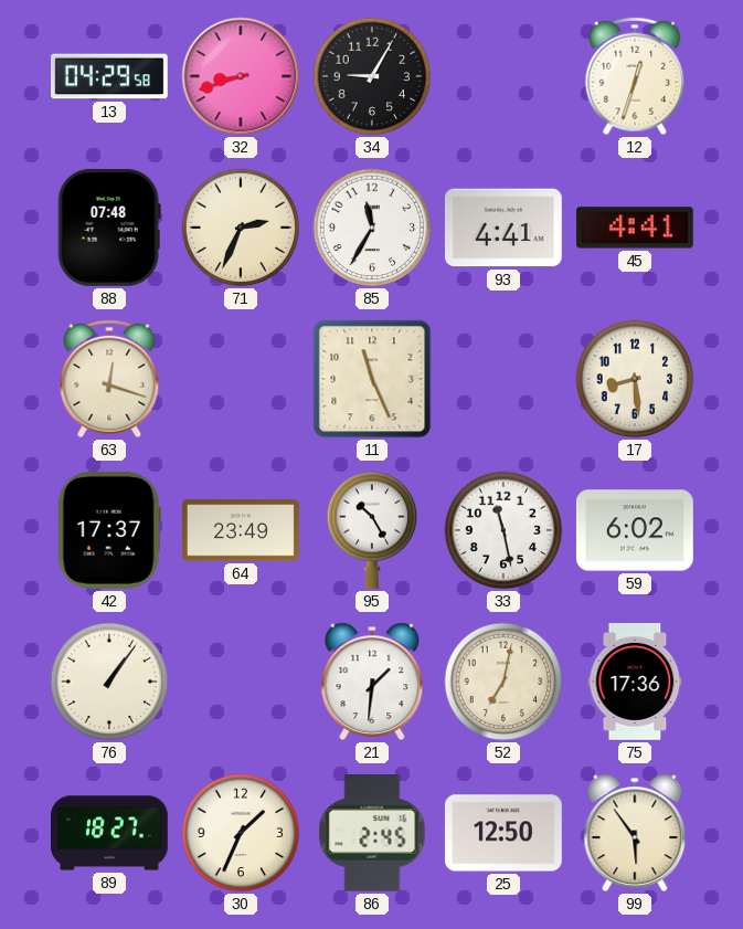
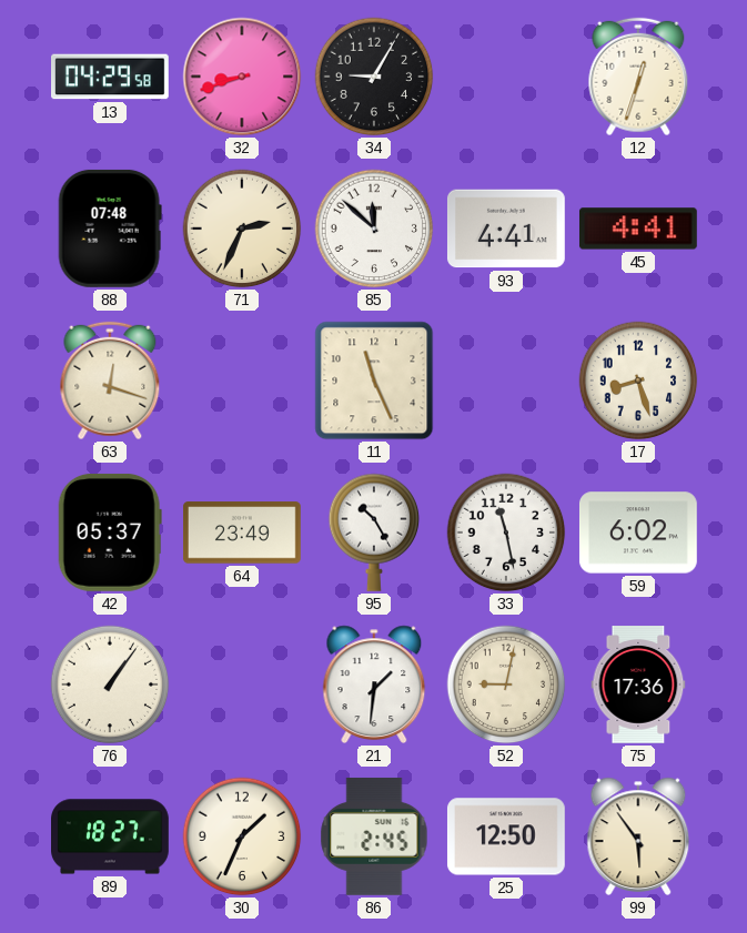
85: 11:35 -> 11:52 (374, 229)
17: 8:29 -> 8:27 (638, 381)
42: 17:37 -> 05:37 (110, 533)
52: 7:02 -> 9:02 (506, 684)
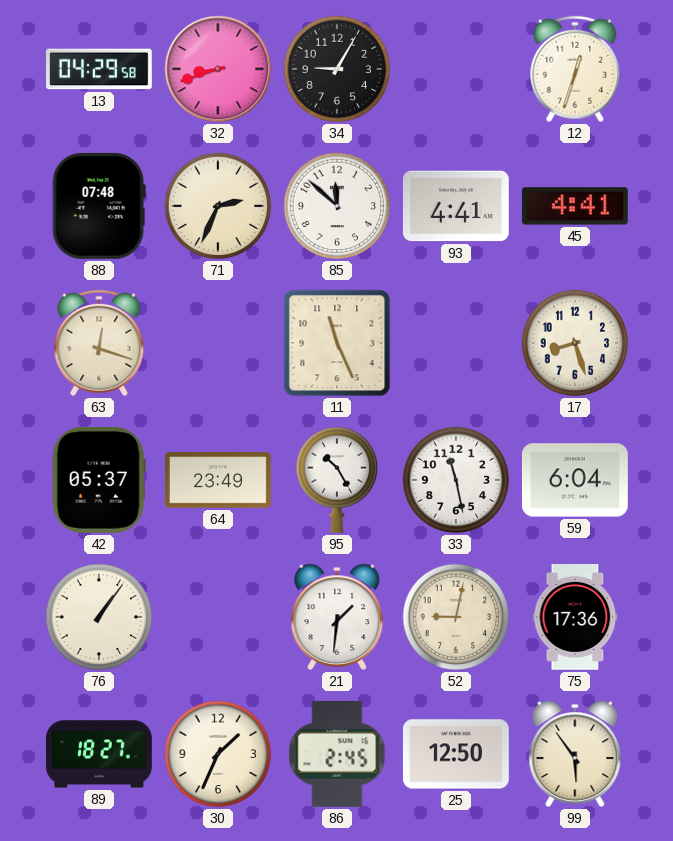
59: 6:02 -> 6:04 (575, 480)
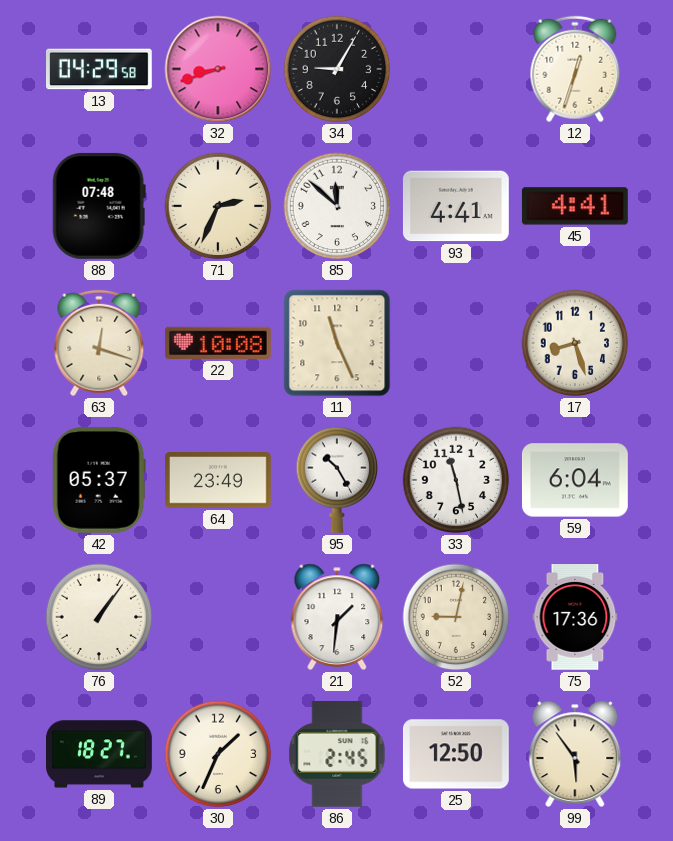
22: none -> 10:08 (218, 343)
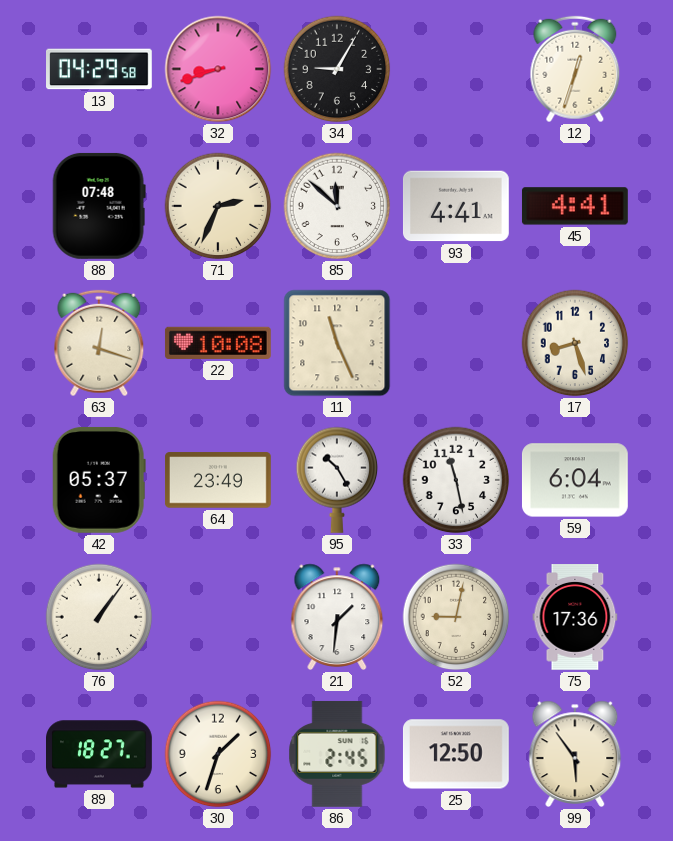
30: 1:34 -> 1:33 (218, 754)
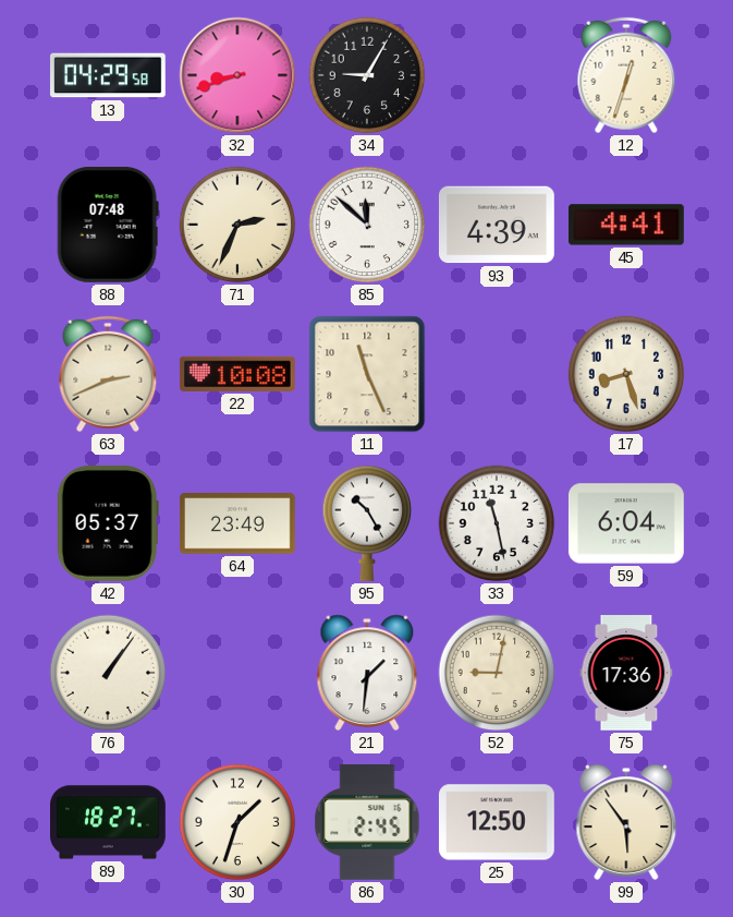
93: 4:41 -> 4:39 (497, 225)
63: 12:18 -> 2:41 (108, 374)
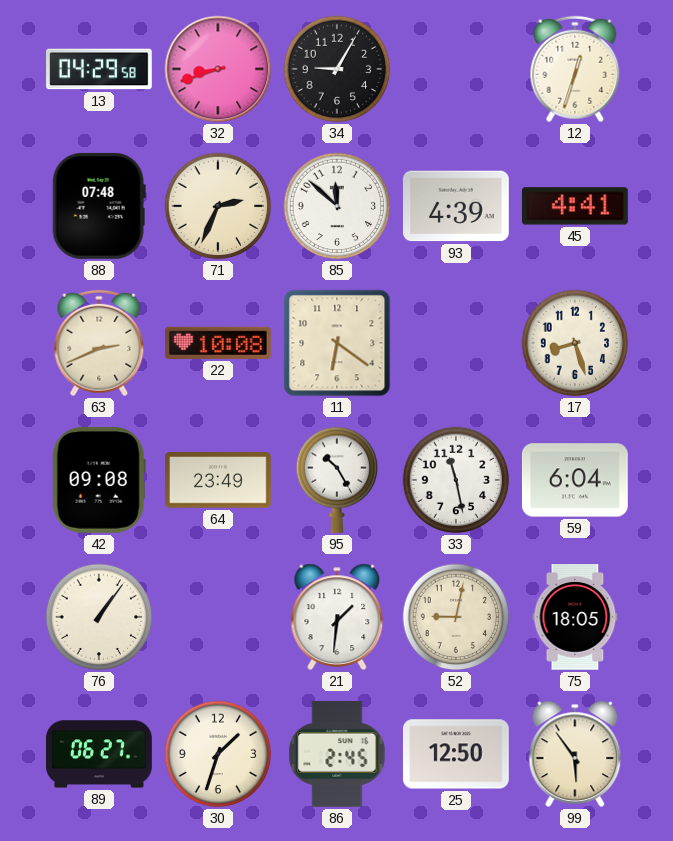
11: 11:26 -> 6:21 (337, 343)
42: 05:37 -> 09:08 (99, 480)
75: 17:36 -> 18:05 (575, 618)
89: 18:27 -> 06:27 (100, 754)
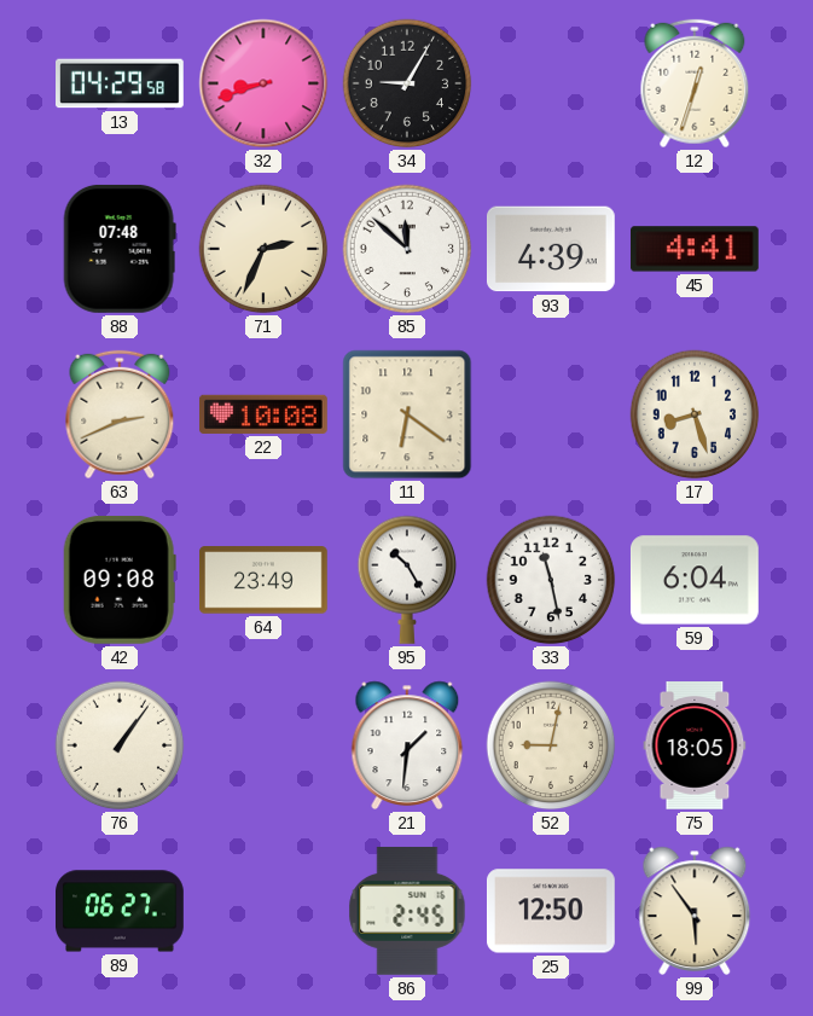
30: 1:33 -> none (218, 754)
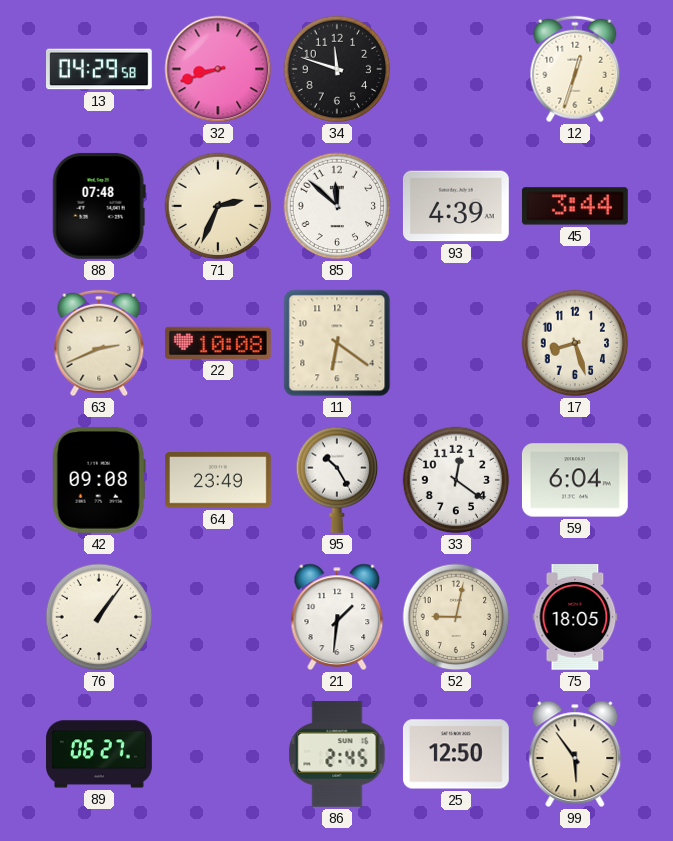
34: 9:05 -> 11:48 (337, 69)
45: 4:41 -> 3:44 (575, 206)
33: 11:28 -> 12:21 (456, 480)
